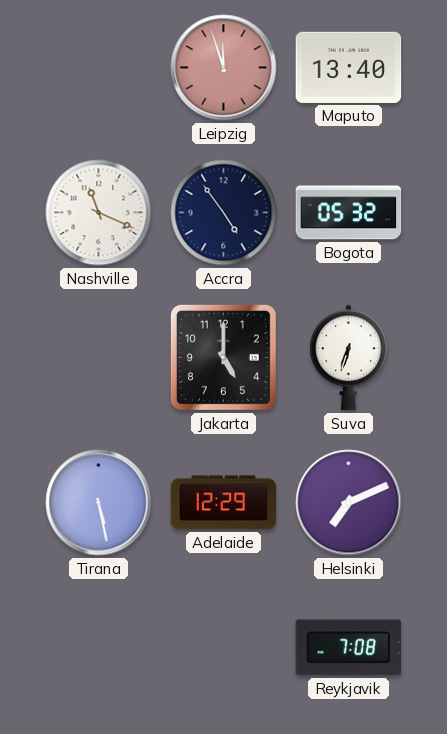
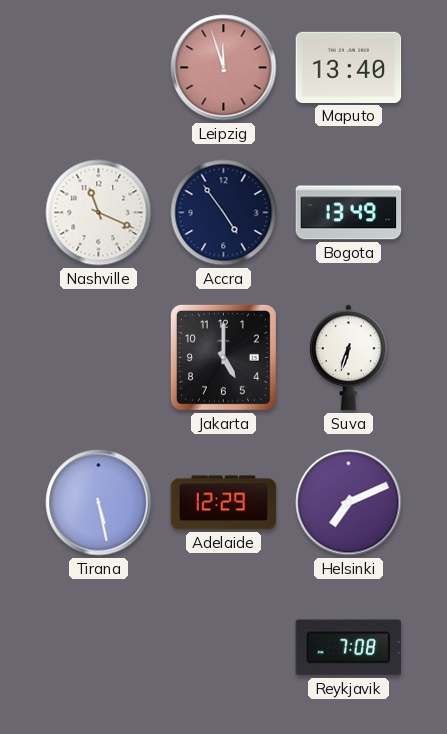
Bogota: 05:32 -> 13:49 (349, 213)
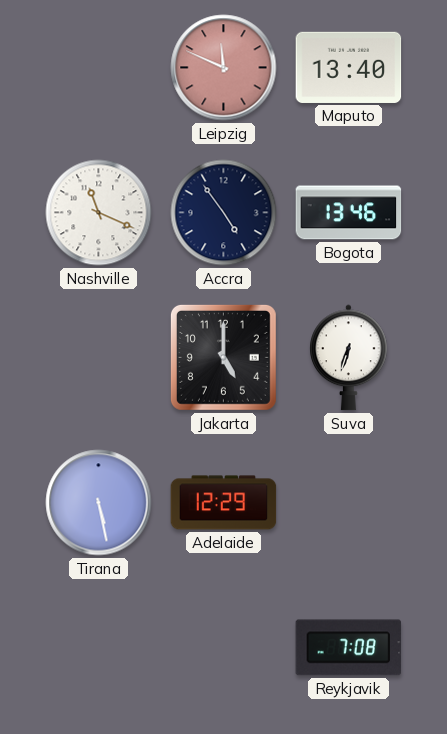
Leipzig: 11:57 -> 11:49 (224, 68)
Bogota: 13:49 -> 13:46 (349, 213)
Helsinki: 7:11 -> none (349, 503)
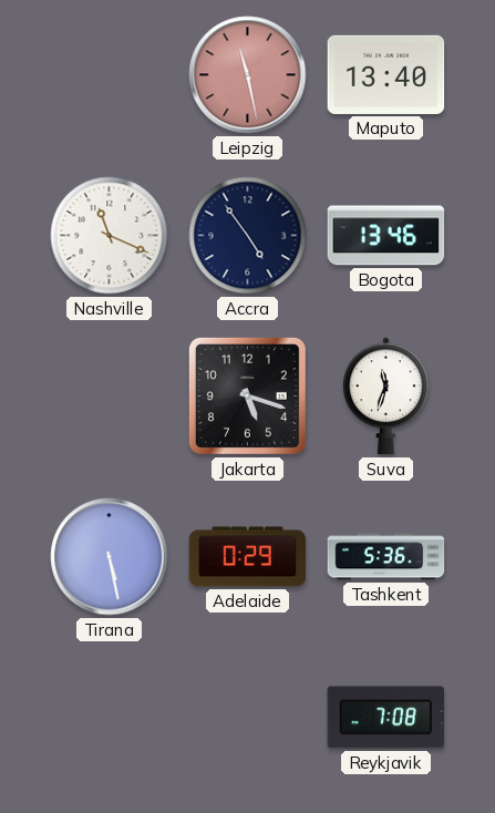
Leipzig: 11:49 -> 11:28 (248, 75)
Jakarta: 5:00 -> 5:18 (247, 395)
Suva: 6:33 -> 11:33 (386, 397)
Adelaide: 12:29 -> 0:29 (248, 557)
Tashkent: none -> 5:36 (386, 557)
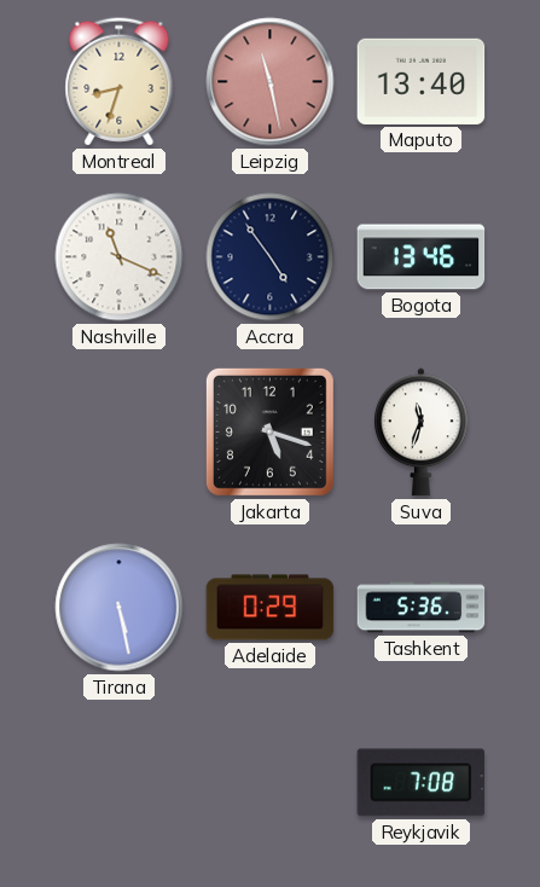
Montreal: none -> 8:33 (120, 82)
